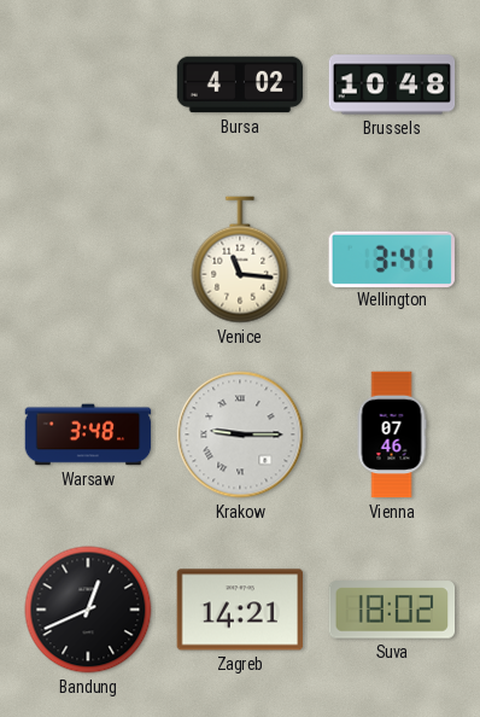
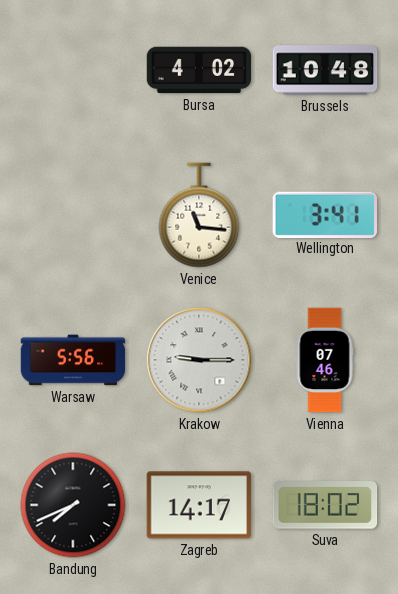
Warsaw: 3:48 -> 5:56 (73, 360)
Bandung: 12:41 -> 7:41 (73, 505)
Zagreb: 14:21 -> 14:17 (199, 505)
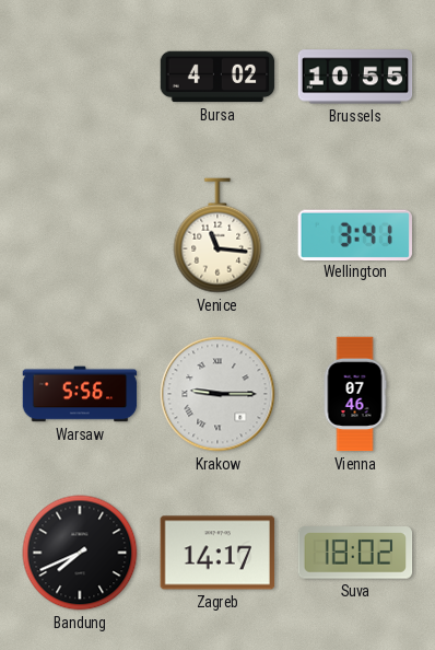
Brussels: 10:48 -> 10:55 (355, 77)
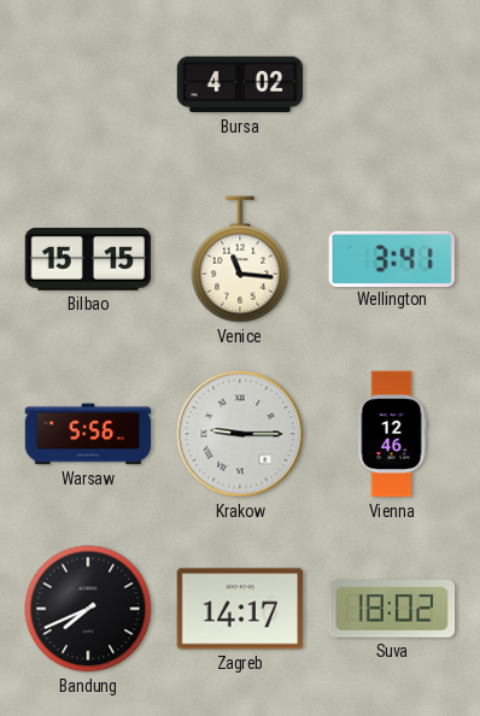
Brussels: 10:55 -> none (355, 77)
Bilbao: none -> 15:15 (88, 259)
Vienna: 07:46 -> 12:46 (392, 434)
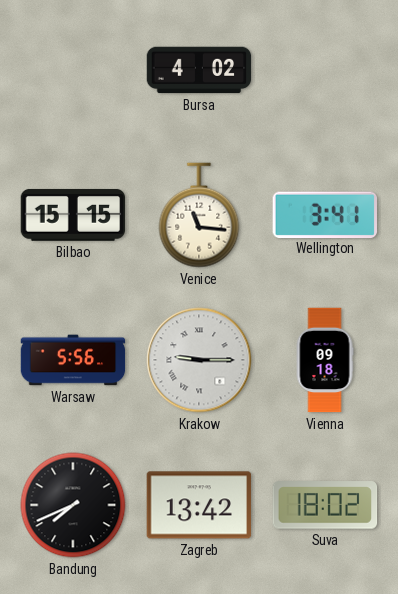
Vienna: 12:46 -> 09:18 (325, 360)
Zagreb: 14:17 -> 13:42 (199, 505)
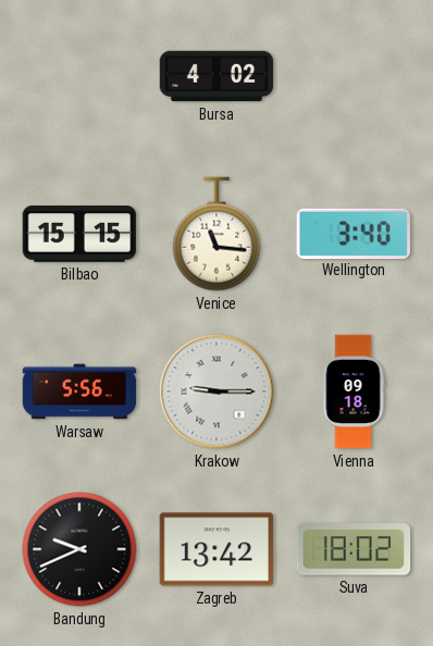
Wellington: 3:41 -> 3:40 (354, 233)
Bandung: 7:41 -> 9:41 (79, 549)
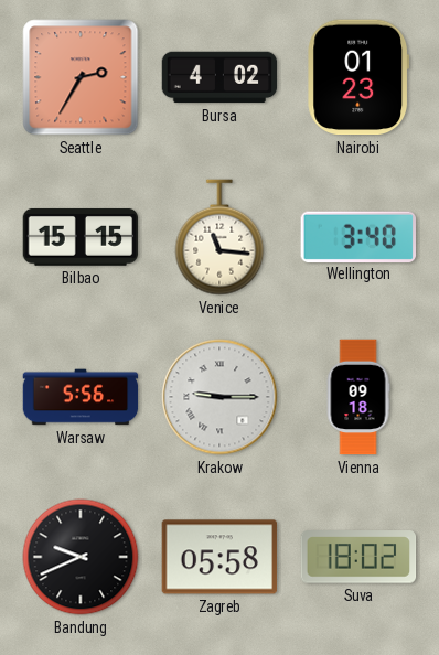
Seattle: none -> 2:35 (81, 77)
Nairobi: none -> 01:23 (358, 77)
Zagreb: 13:42 -> 05:58 (219, 557)
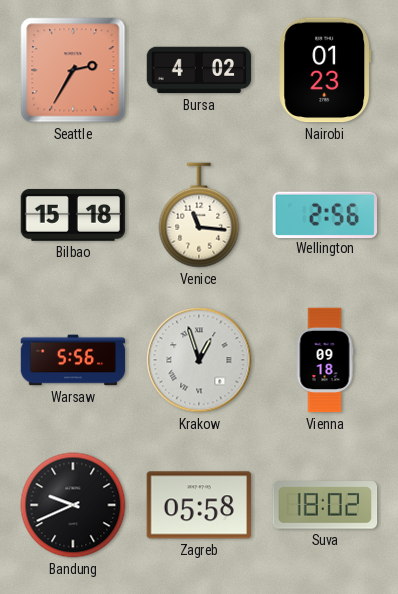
Bilbao: 15:15 -> 15:18 (73, 215)
Wellington: 3:40 -> 2:56 (325, 214)
Krakow: 9:15 -> 12:57 (199, 360)
